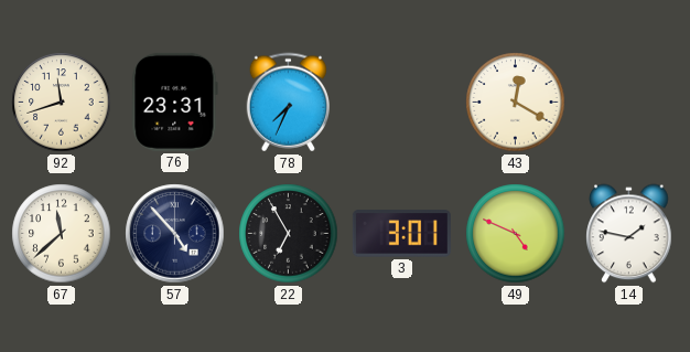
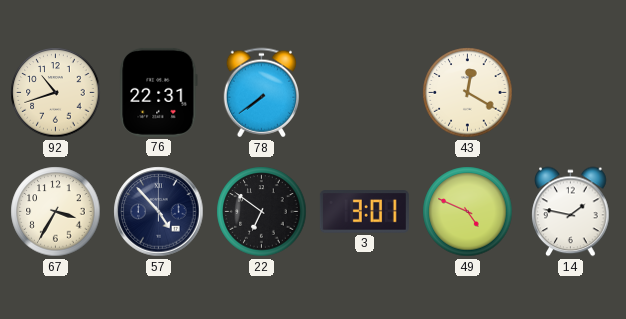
92: 11:42 -> 10:42 (56, 93)
76: 23:31 -> 22:31 (159, 92)
78: 7:34 -> 7:39 (261, 93)
67: 11:38 -> 3:35 (56, 212)
22: 6:55 -> 6:51 (262, 212)
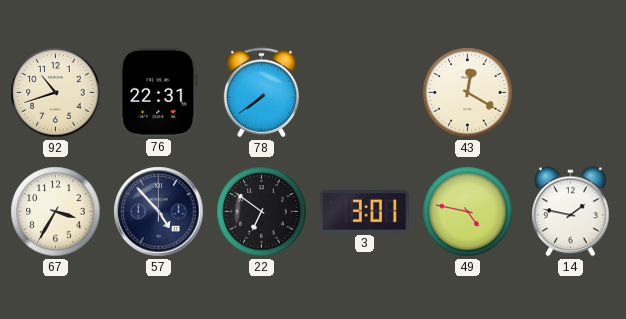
49: 4:49 -> 4:47 (468, 212)
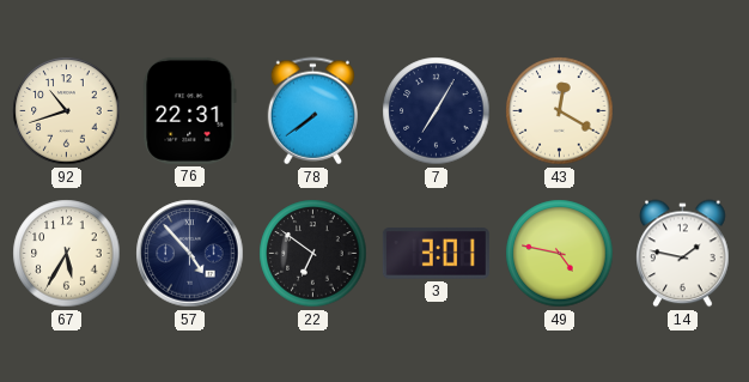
7: none -> 7:05 (437, 111)
67: 3:35 -> 5:35 (67, 254)
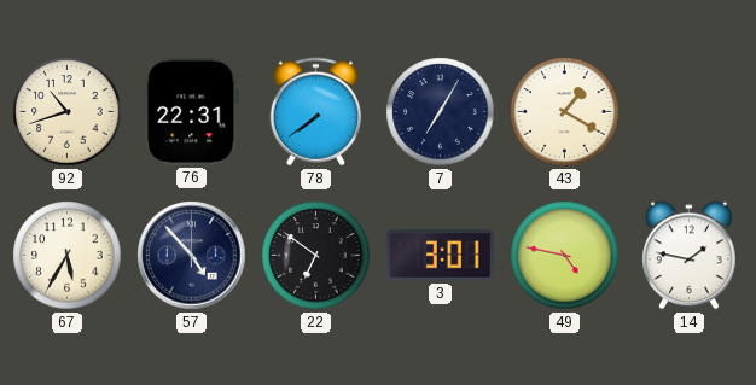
43: 12:20 -> 1:20 (565, 112)
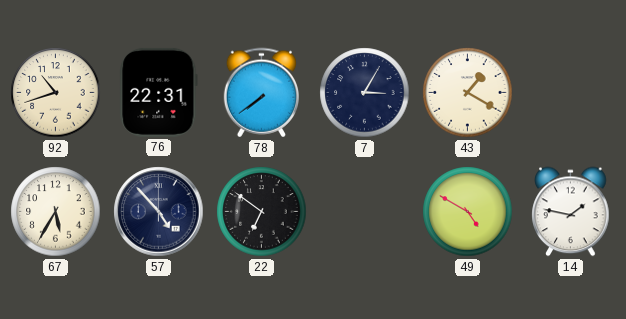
7: 7:05 -> 3:05 (365, 93)
3: 3:01 -> none (440, 256)
49: 4:47 -> 4:50 (468, 212)
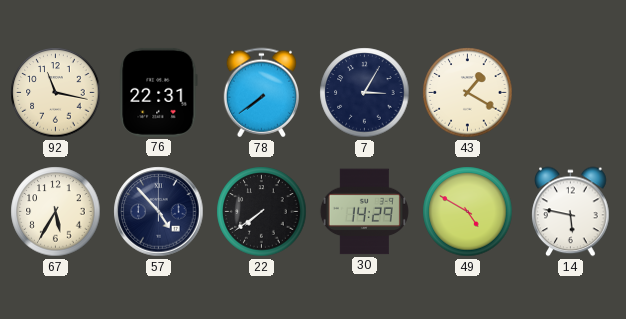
92: 10:42 -> 11:17 (56, 93)
22: 6:51 -> 7:39 (262, 212)
30: none -> 14:29 (364, 212)
14: 1:47 -> 5:47 (571, 212)
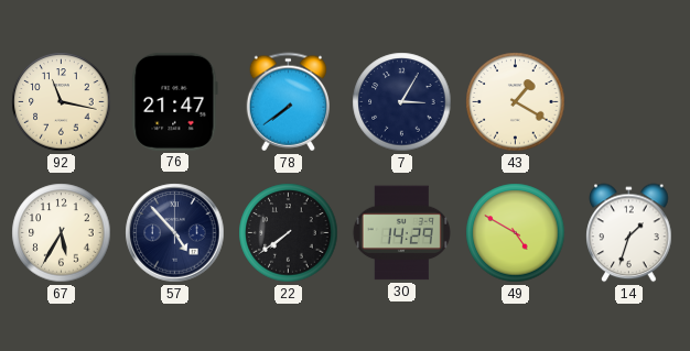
76: 22:31 -> 21:47 (175, 101)
14: 5:47 -> 1:33 (629, 233)
